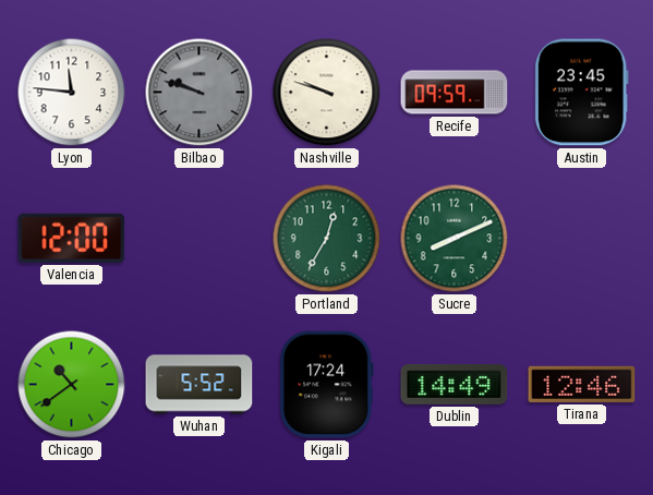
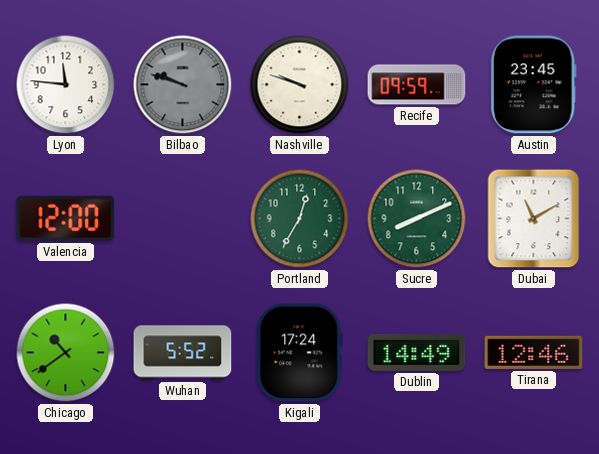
Dubai: none -> 11:10 (534, 219)
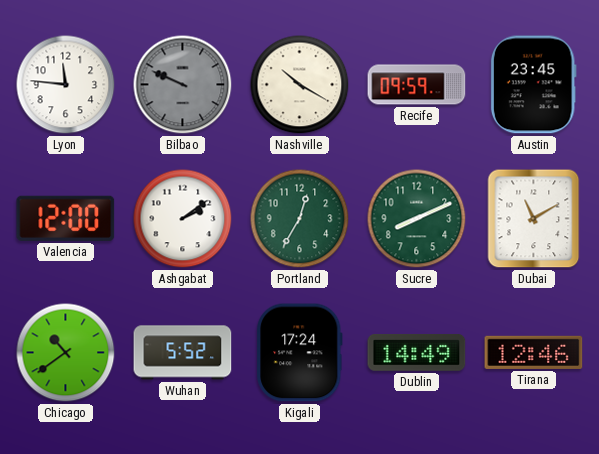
Bilbao: 9:48 -> 9:49 (183, 85)
Nashville: 9:48 -> 10:20 (300, 85)
Ashgabat: none -> 2:09 (183, 219)
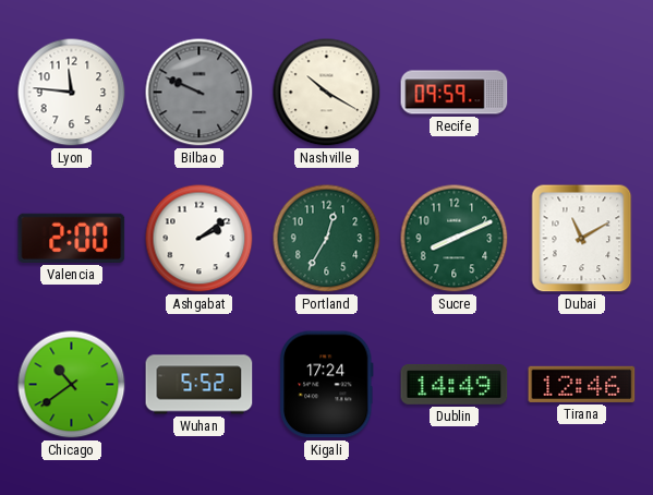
Austin: 23:45 -> none (533, 85)
Valencia: 12:00 -> 2:00 (72, 238)
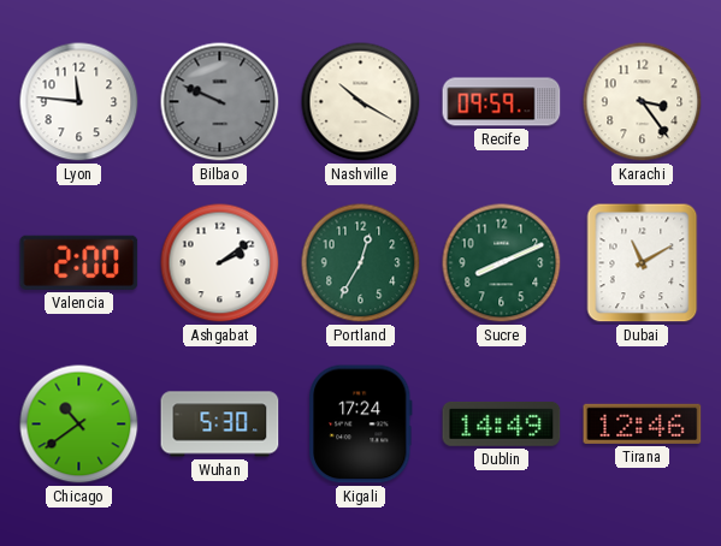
Karachi: none -> 3:24 (643, 102)
Wuhan: 5:52 -> 5:30 (220, 425)
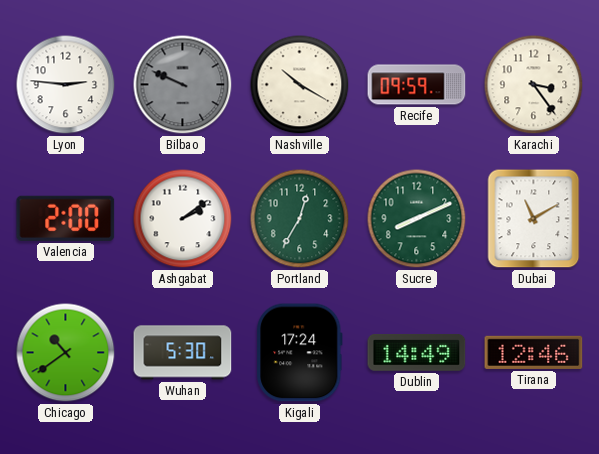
Lyon: 11:46 -> 2:46 (66, 85)
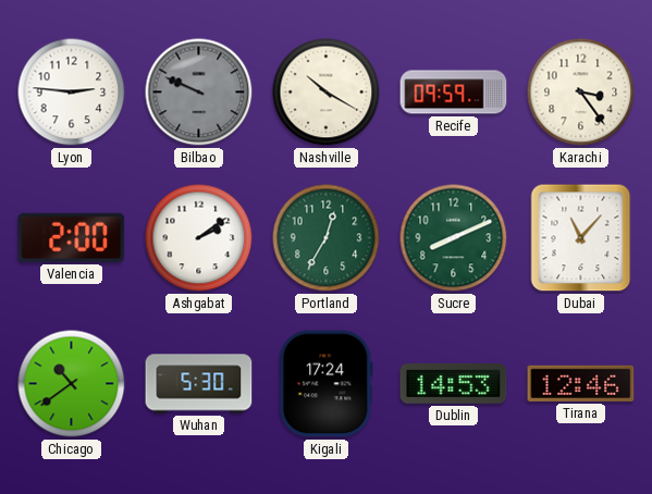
Dubai: 11:10 -> 11:07 (581, 238)
Dublin: 14:49 -> 14:53 (454, 383)
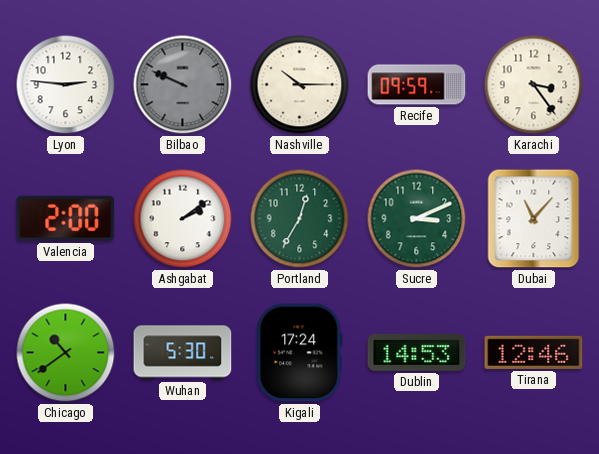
Nashville: 10:20 -> 10:15 (300, 85)
Sucre: 8:11 -> 3:11 (417, 219)
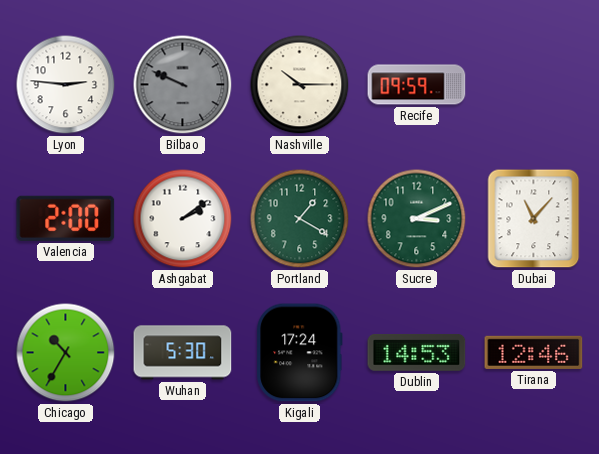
Karachi: 3:24 -> none (534, 85)
Portland: 12:35 -> 1:20 (300, 219)
Chicago: 10:39 -> 10:35 (66, 353)
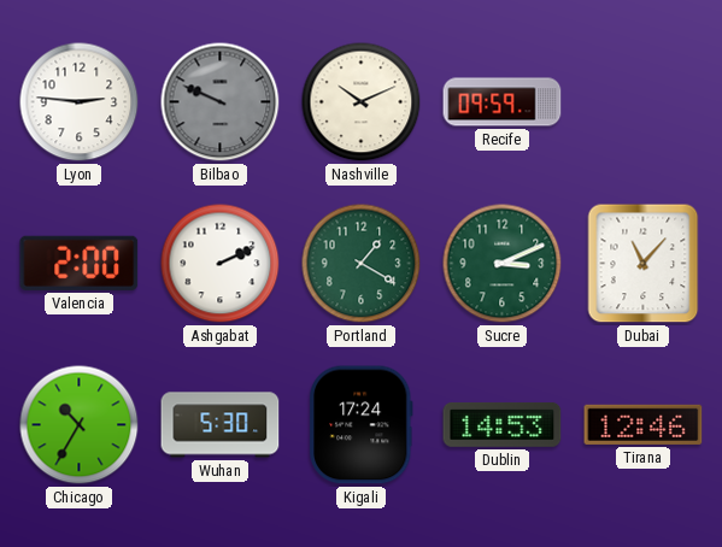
Nashville: 10:15 -> 10:11 (362, 102)
Ashgabat: 2:09 -> 2:11 (221, 264)
